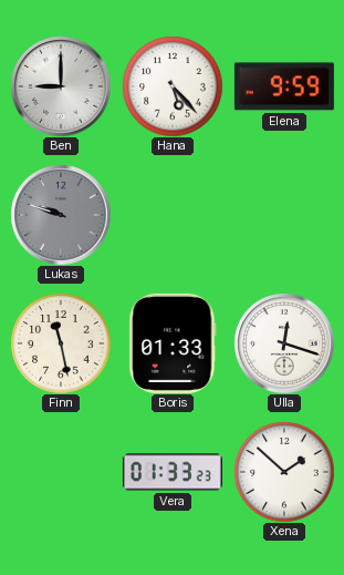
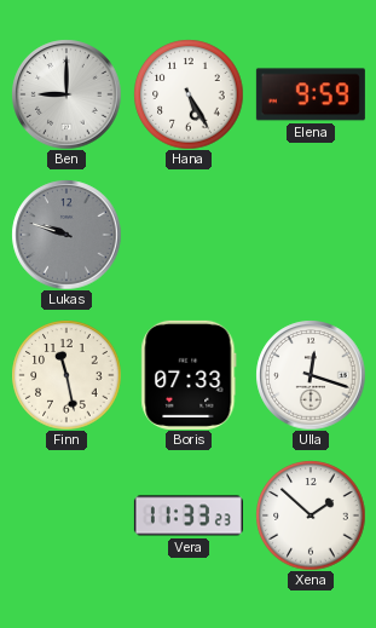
Hana: 5:23 -> 5:25 (189, 94)
Boris: 01:33 -> 07:33 (189, 375)
Vera: 01:33 -> 11:33 (189, 515)
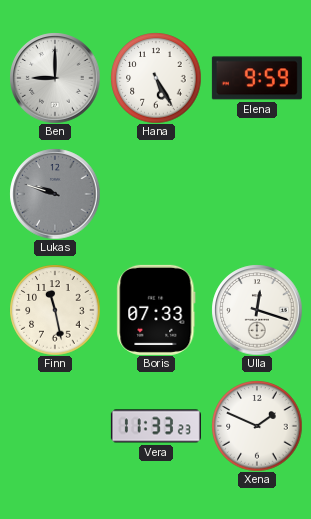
Xena: 1:52 -> 1:49 (257, 426)
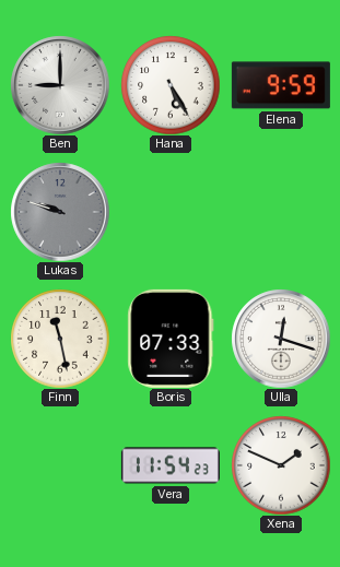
Vera: 11:33 -> 11:54 (171, 465)
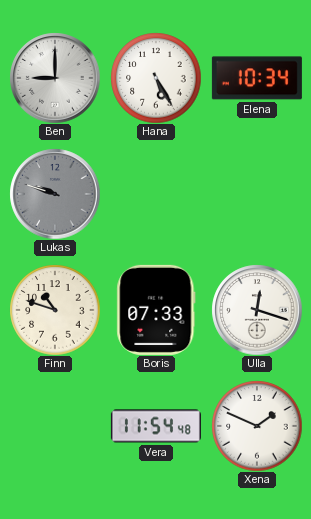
Elena: 9:59 -> 10:34 (257, 78)
Finn: 11:28 -> 10:48 (55, 310)
Vera: 11:54:23 -> 11:54:48 (156, 426)
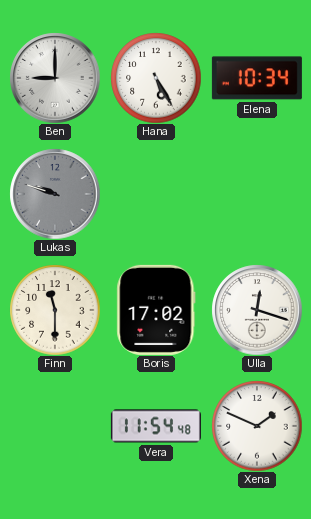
Finn: 10:48 -> 11:30 (55, 310)
Boris: 07:33 -> 17:02 (156, 310)
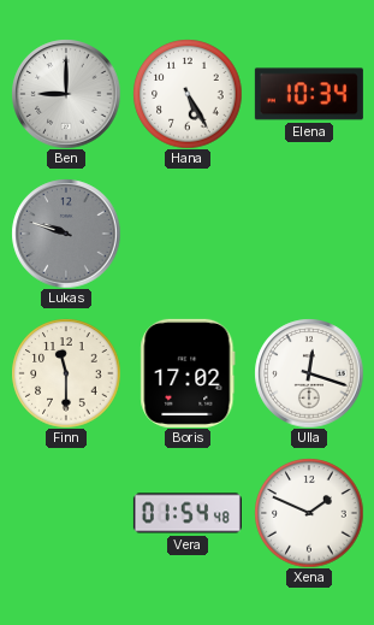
Vera: 11:54 -> 01:54 (188, 513)
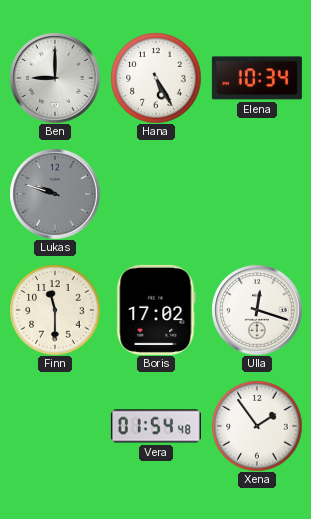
Xena: 1:49 -> 1:54 (257, 426)
